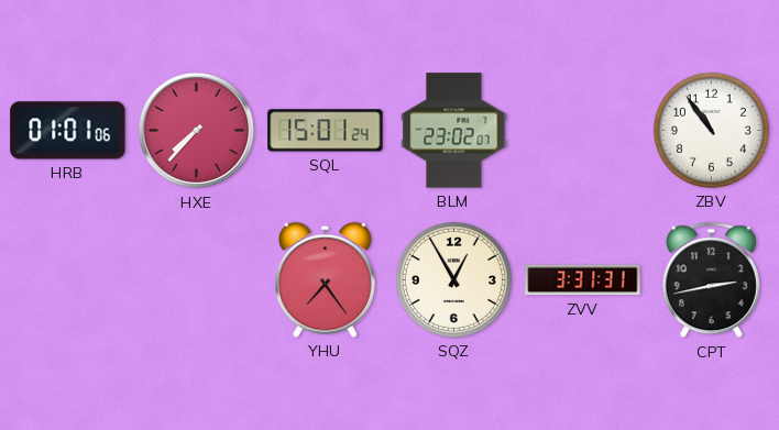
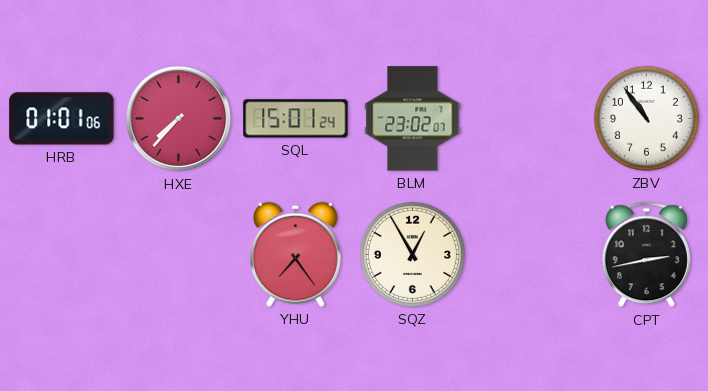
ZVV: 3:31 -> none (583, 280)
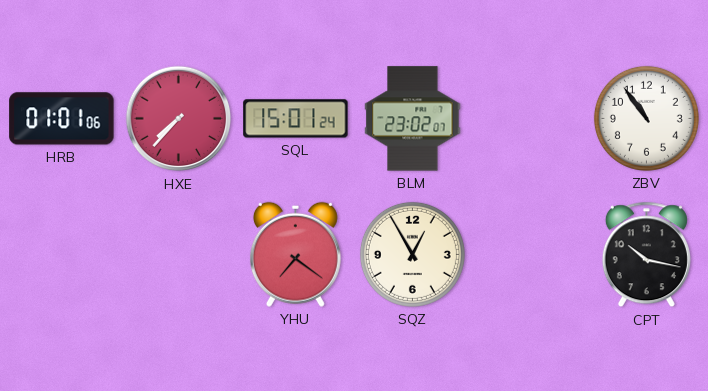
YHU: 7:24 -> 7:21 (295, 254)
CPT: 2:43 -> 10:17 (646, 255)
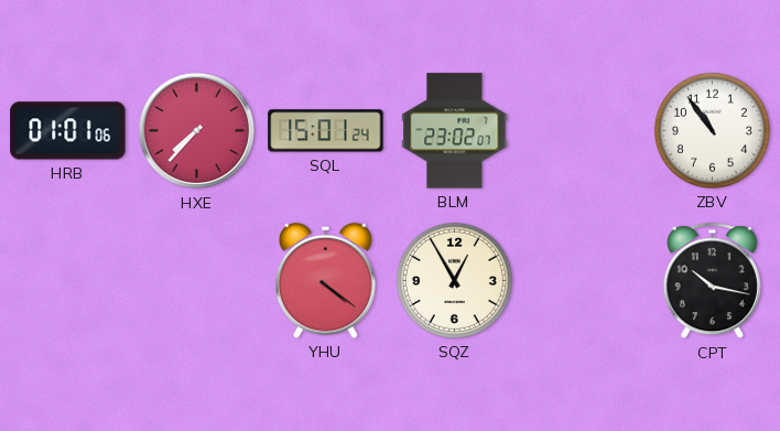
YHU: 7:21 -> 4:21 (325, 280)
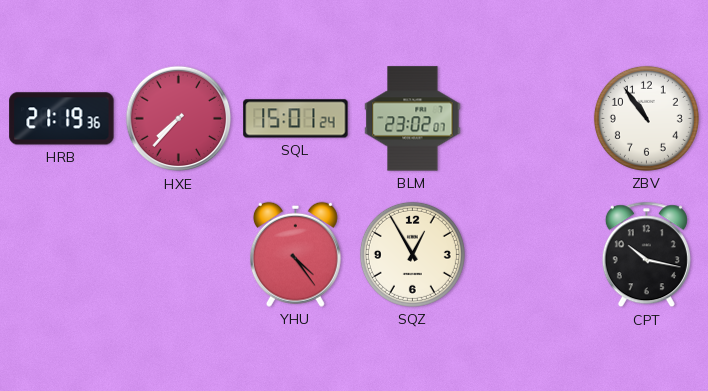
HRB: 01:01 -> 21:19 (62, 119)
YHU: 4:21 -> 4:24 (295, 254)
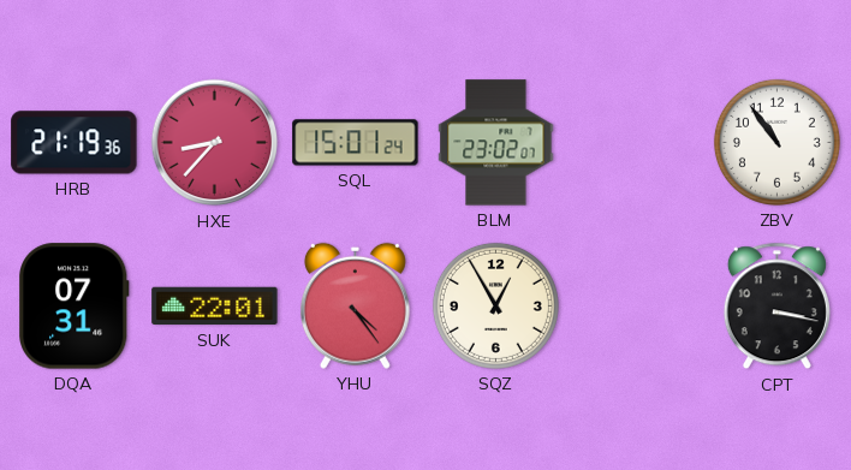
HXE: 7:37 -> 8:37 (215, 143)
DQA: none -> 07:31 (75, 307)
SUK: none -> 22:01 (215, 307)
CPT: 10:17 -> 3:17 (776, 307)
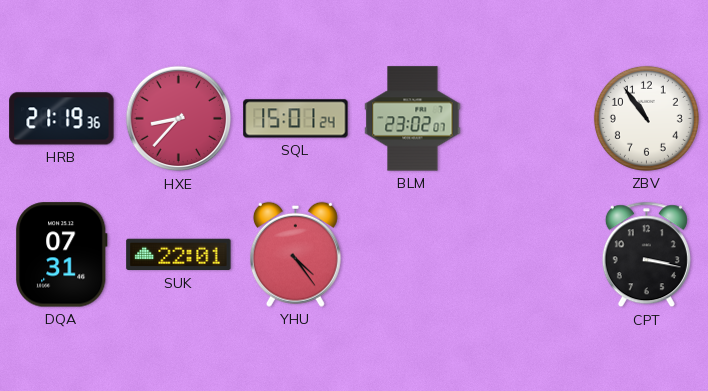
SQZ: 12:55 -> none (495, 305)
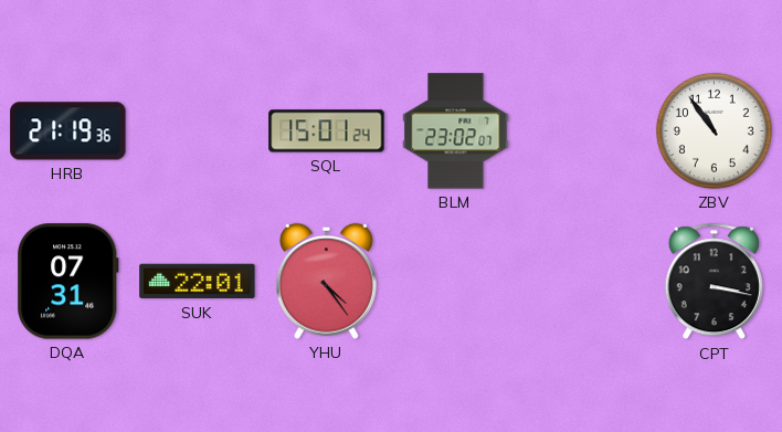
HXE: 8:37 -> none (179, 119)
